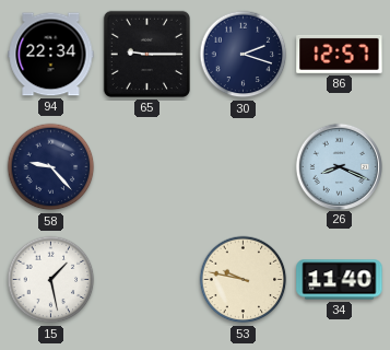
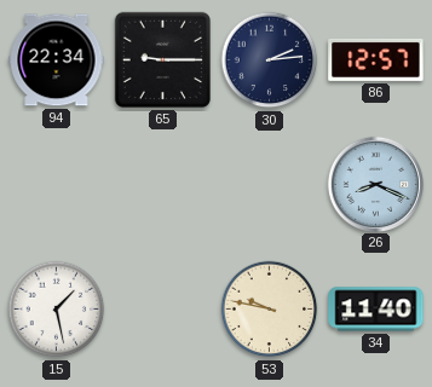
30: 2:18 -> 2:14 (270, 60)
58: 9:23 -> none (51, 167)
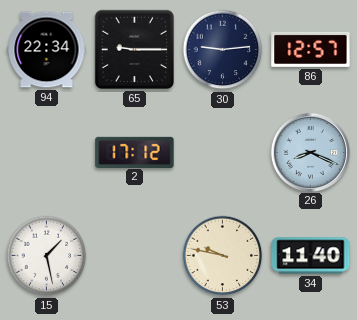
30: 2:14 -> 9:14 (223, 50)
2: none -> 17:12 (135, 152)
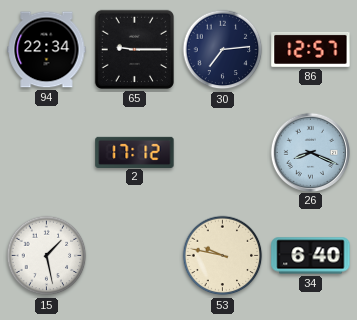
30: 9:14 -> 7:14 (223, 50)
34: 11:40 -> 6:40 (311, 256)
